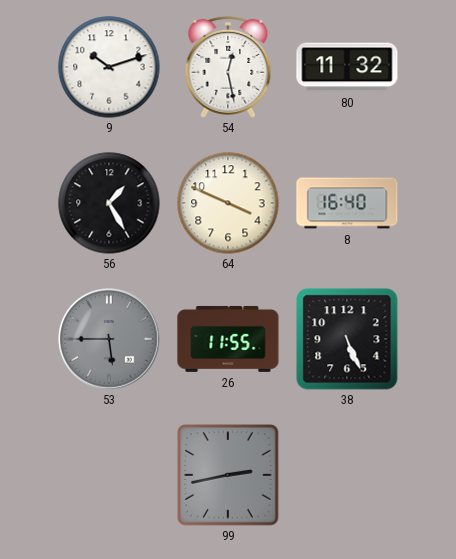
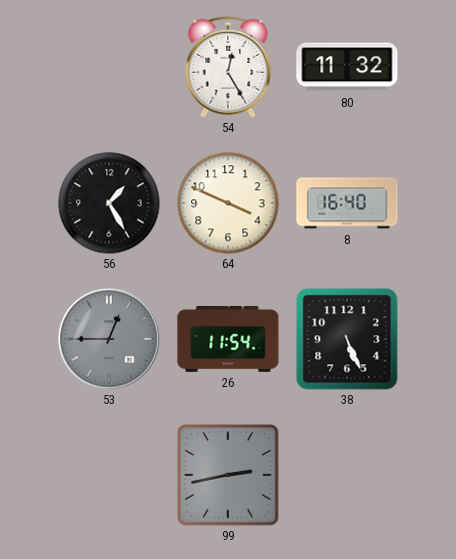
9: 10:12 -> none (109, 67)
54: 12:28 -> 12:25 (228, 67)
53: 5:45 -> 12:45 (109, 339)
26: 11:55 -> 11:54 (228, 339)
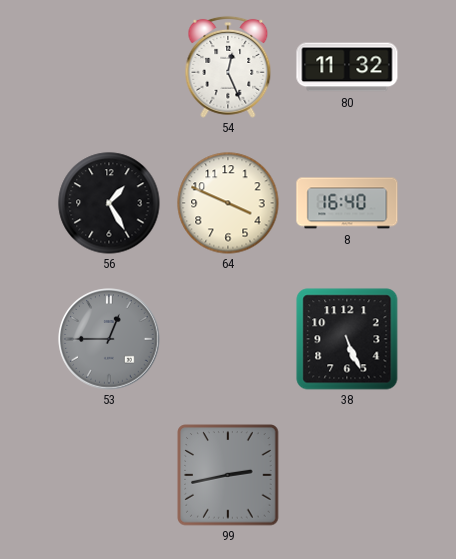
54: 12:25 -> 12:26 (228, 67)
26: 11:54 -> none (228, 339)
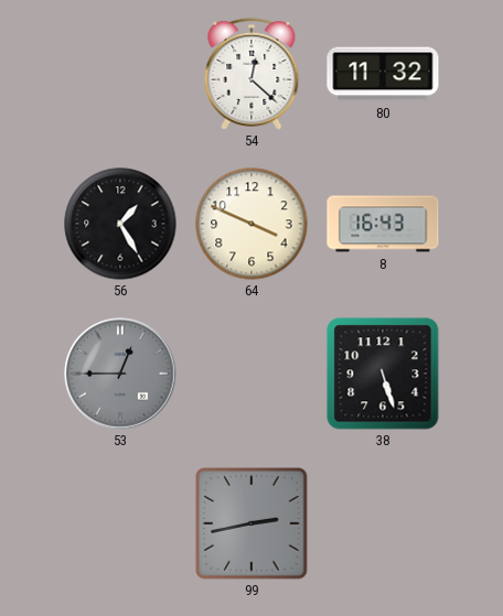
54: 12:26 -> 12:22 (251, 74)
8: 16:40 -> 16:43 (383, 224)
38: 5:26 -> 5:27 (383, 374)
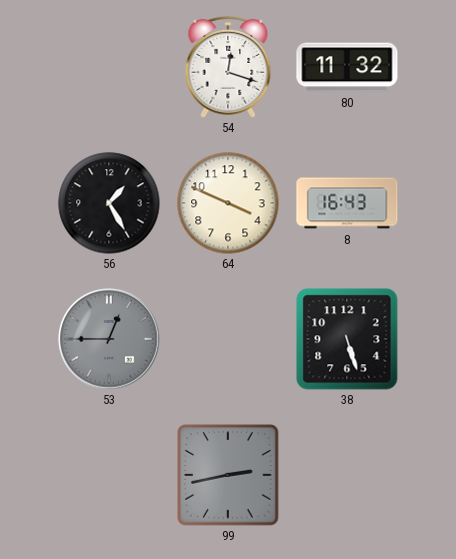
54: 12:22 -> 12:18 (228, 67)
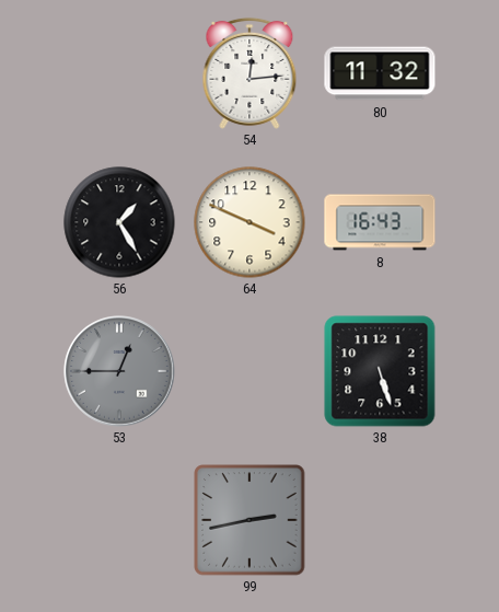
54: 12:18 -> 12:14 (249, 73)
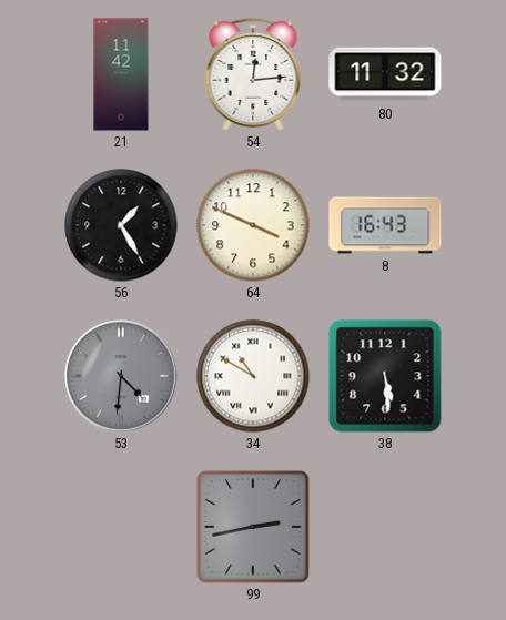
21: none -> 11:42 (121, 74)
53: 12:45 -> 4:31 (121, 376)
34: none -> 10:50 (253, 376)
38: 5:27 -> 5:29 (385, 376)
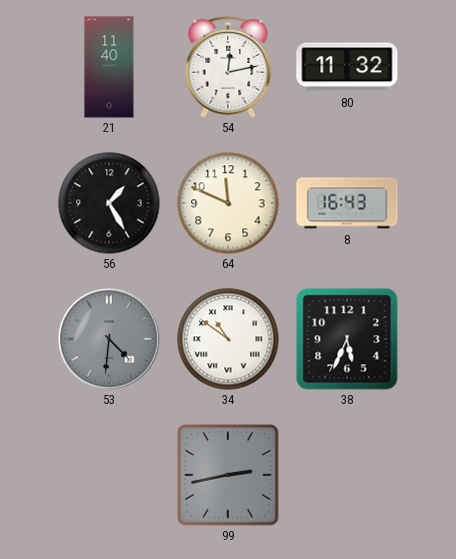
21: 11:42 -> 11:40 (109, 67)
54: 12:14 -> 12:13 (228, 67)
64: 3:49 -> 11:49 (228, 203)
34: 10:50 -> 10:51 (228, 339)
38: 5:29 -> 5:34 (347, 339)
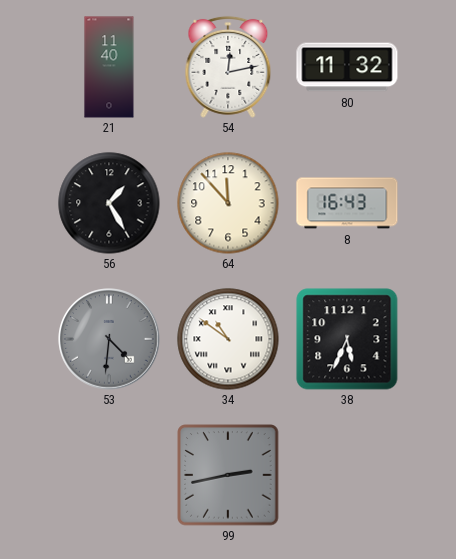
64: 11:49 -> 11:53 (228, 203)
